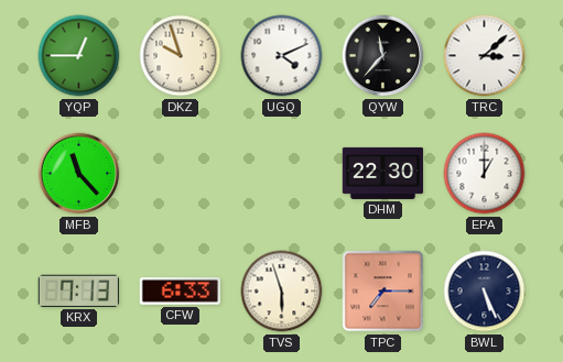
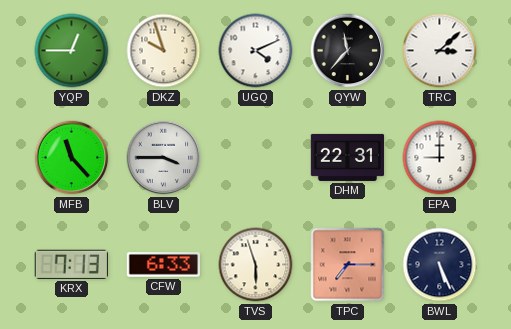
BLV: none -> 3:45 (164, 158)
DHM: 22:30 -> 22:31 (348, 157)
EPA: 1:00 -> 9:00 (440, 158)
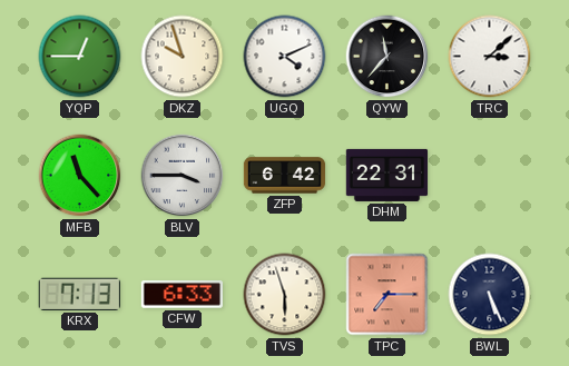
ZFP: none -> 6:42 (285, 176)
EPA: 9:00 -> none (440, 158)
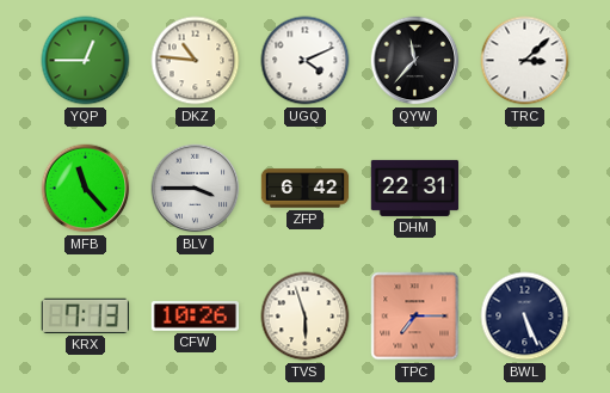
DKZ: 9:57 -> 10:46 (196, 61)
CFW: 6:33 -> 10:26 (195, 317)
